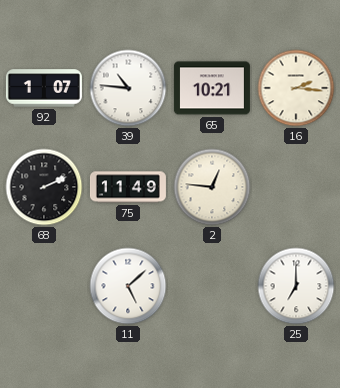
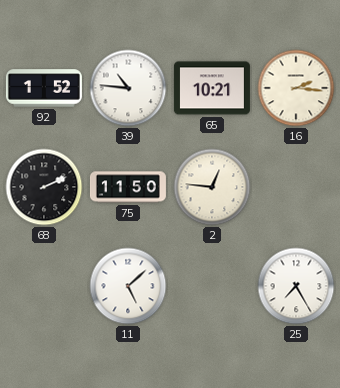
92: 1:07 -> 1:52 (44, 88)
75: 11:49 -> 11:50 (128, 187)
25: 7:00 -> 7:25 (296, 286)
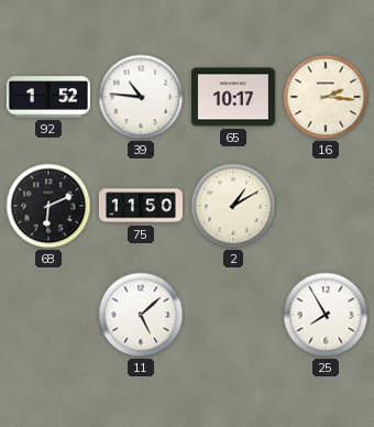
65: 10:21 -> 10:17 (233, 97)
68: 2:11 -> 6:11 (48, 206)
2: 12:46 -> 1:10 (233, 206)
25: 7:25 -> 7:55 (326, 315)
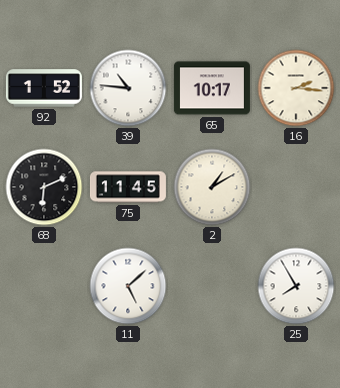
75: 11:50 -> 11:45 (128, 187)
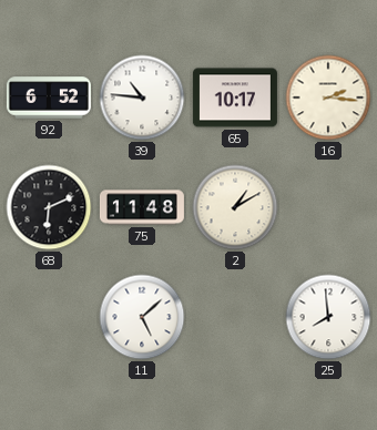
92: 1:52 -> 6:52 (49, 98)
75: 11:45 -> 11:48 (142, 207)
25: 7:55 -> 7:59 (328, 317)
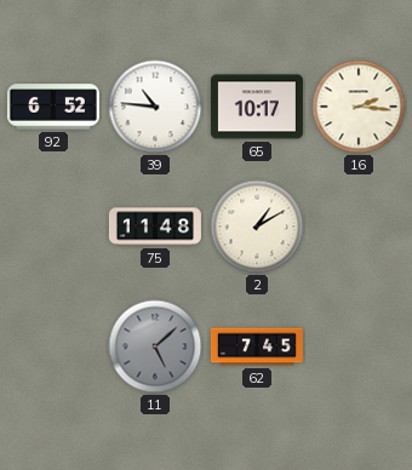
68: 6:11 -> none (49, 207)
11 dial: white -> grey (155, 346)
62: none -> 7:45 (257, 346)
25: 7:59 -> none (328, 317)
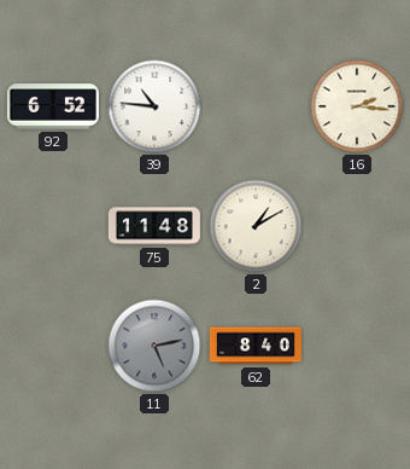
65: 10:17 -> none (257, 107)
11: 5:08 -> 5:13 (154, 346)
62: 7:45 -> 8:40 (256, 346)
